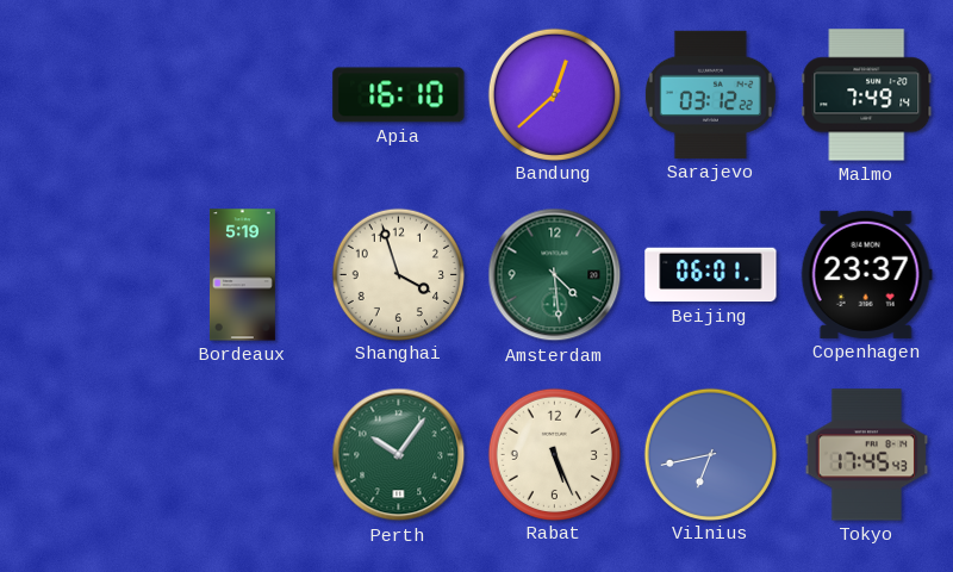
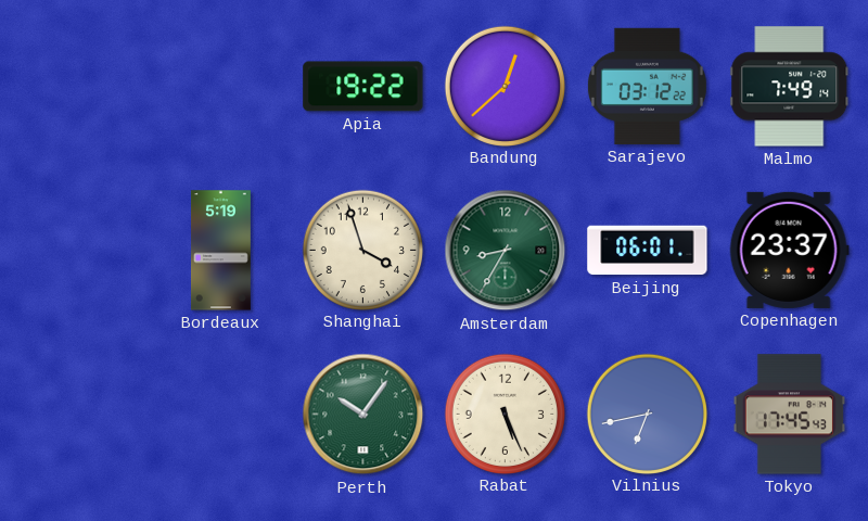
Apia: 16:10 -> 19:22 (363, 87)
Amsterdam: 4:29 -> 8:35 (506, 251)
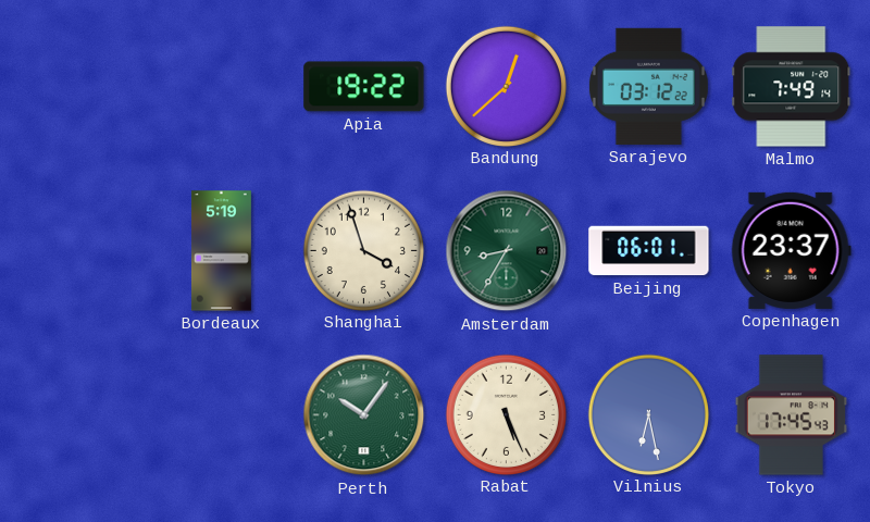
Vilnius: 6:43 -> 6:28 (648, 414)
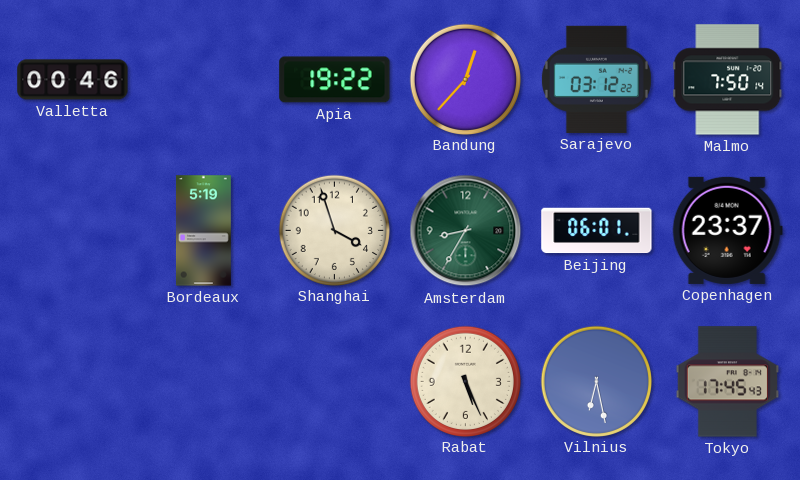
Valletta: none -> 00:46 (73, 80)
Bandung: 12:38 -> 12:37 (465, 79)
Malmo: 7:49 -> 7:50 (728, 80)
Perth: 10:06 -> none (364, 415)
